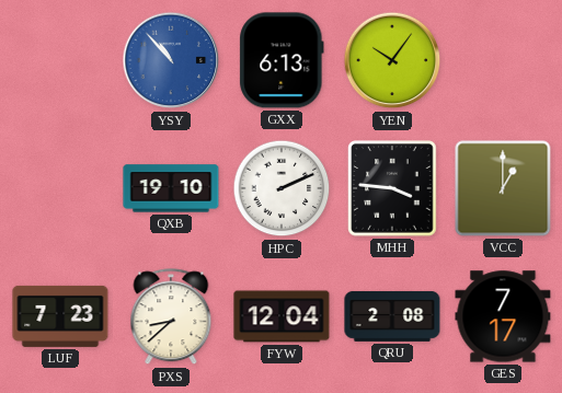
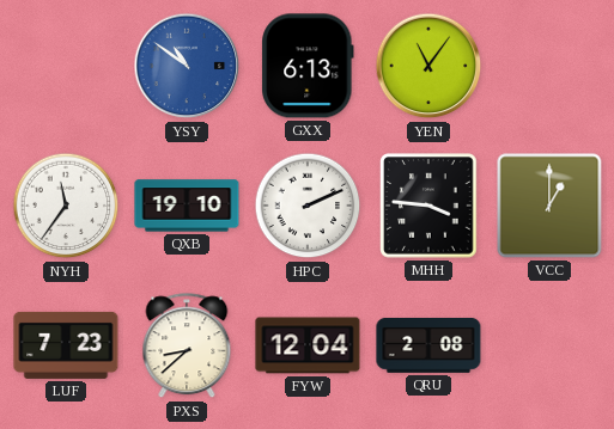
YSY: 10:53 -> 10:51 (187, 66)
YEN: 10:06 -> 11:06 (428, 66)
NYH: none -> 11:36 (66, 206)
GES: 7:17 -> none (503, 316)
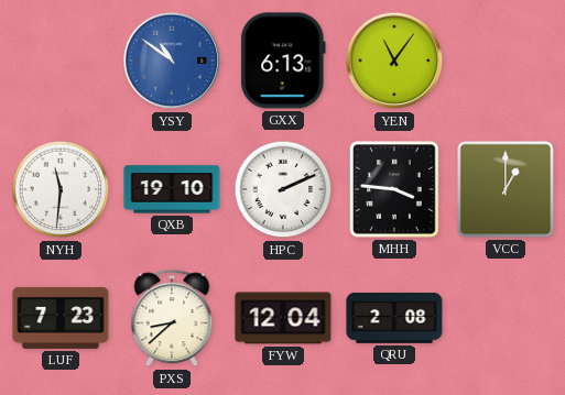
NYH: 11:36 -> 11:31 (61, 189)
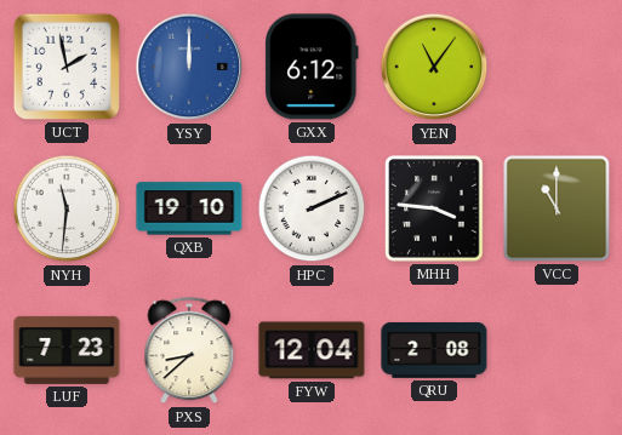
UCT: none -> 1:58 (67, 67)
YSY: 10:51 -> 12:00 (189, 67)
GXX: 6:13 -> 6:12 (312, 67)
VCC: 1:00 -> 11:00 (557, 208)
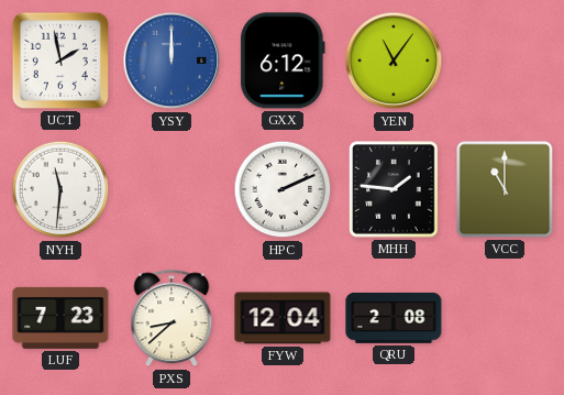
QXB: 19:10 -> none (189, 208)
MHH: 3:46 -> 1:46 (394, 189)
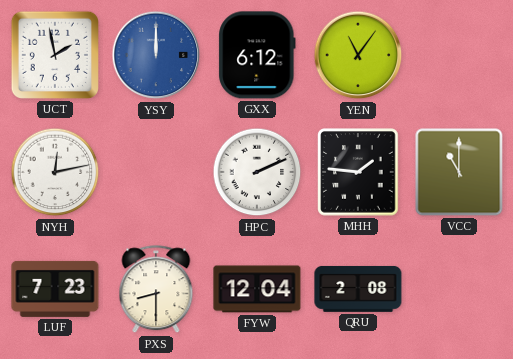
NYH: 11:31 -> 12:13 (55, 172)
PXS: 8:38 -> 8:30 (156, 290)
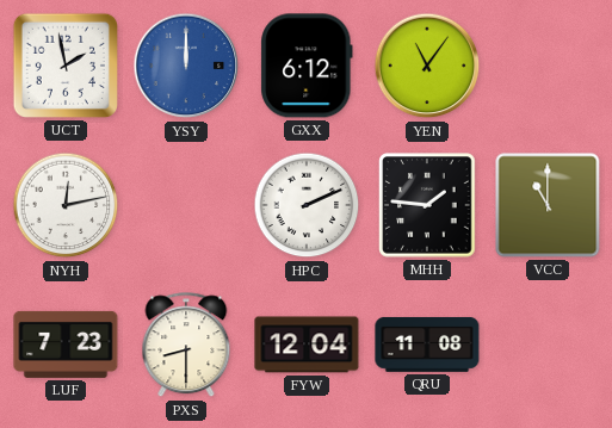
QRU: 2:08 -> 11:08 (427, 345)
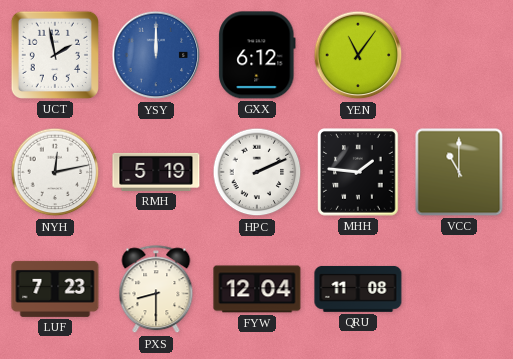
RMH: none -> 5:19 (156, 172)
